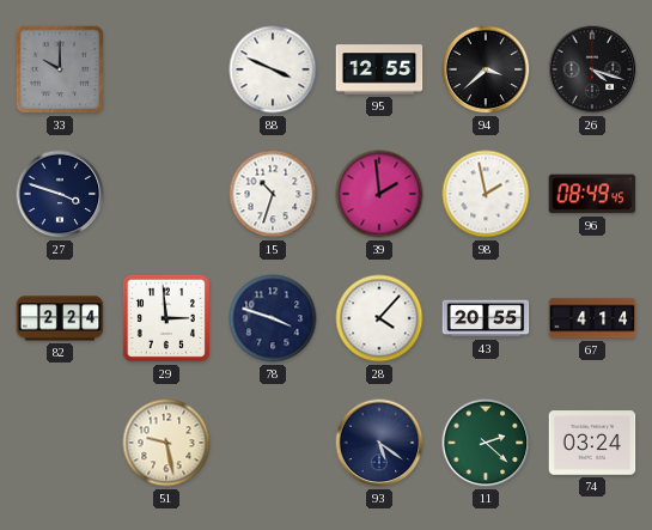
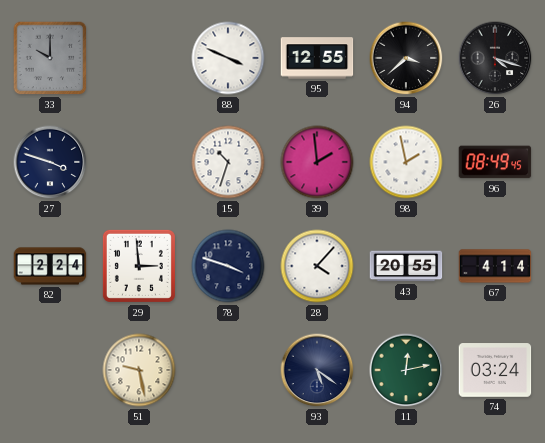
11: 2:22 -> 12:13 (406, 370)
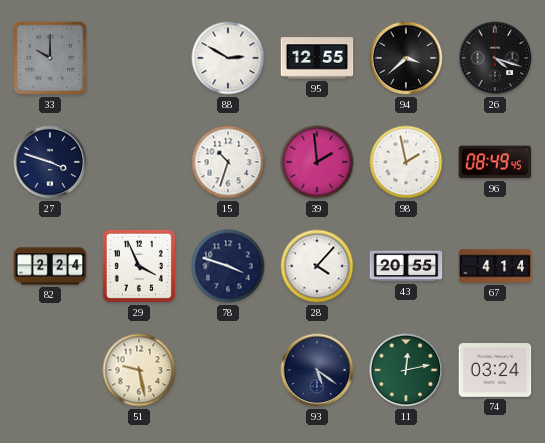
88: 3:49 -> 2:50 (228, 58)
29: 2:59 -> 3:56 (139, 266)
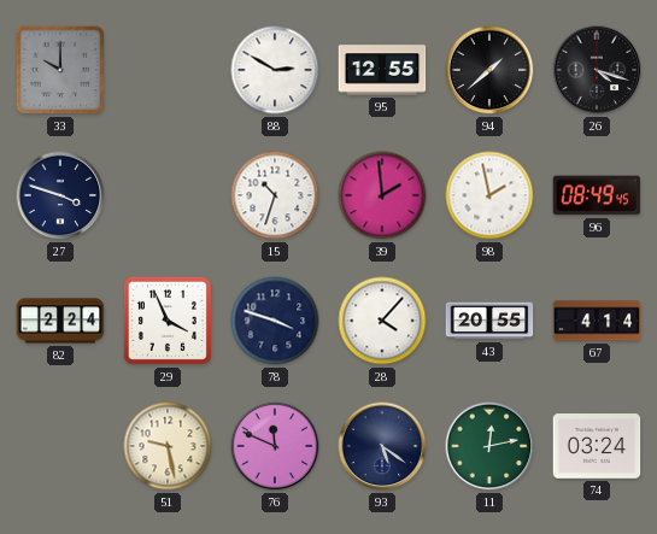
94: 3:38 -> 1:38 (489, 70)
76: none -> 11:49 (275, 446)
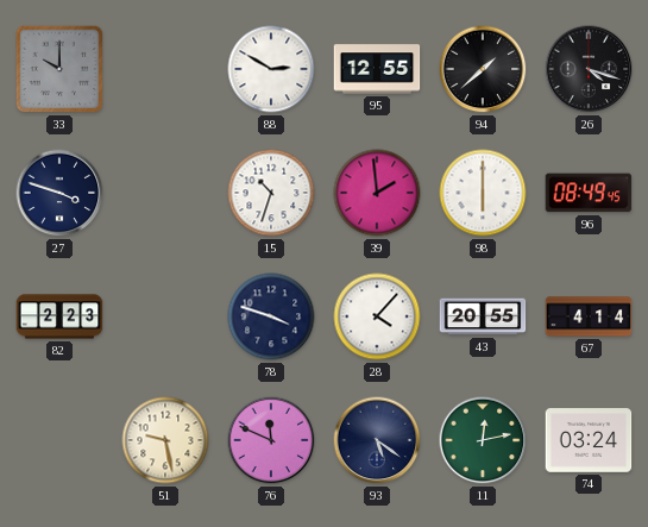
98: 1:58 -> 6:00 (483, 193)
82: 2:24 -> 2:23 (59, 316)
29: 3:56 -> none (168, 321)
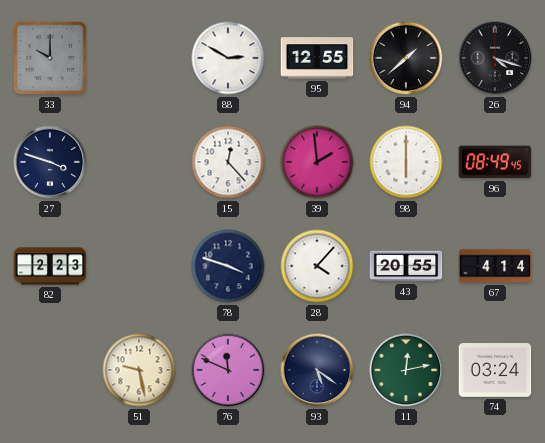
15: 10:33 -> 12:23 (228, 162)
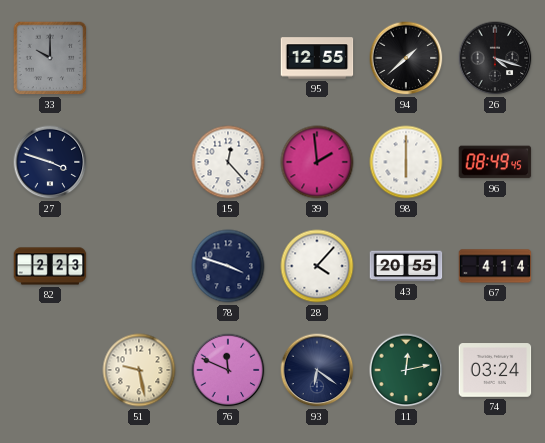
88: 2:50 -> none (228, 58)
93: 5:21 -> 6:21 (317, 370)
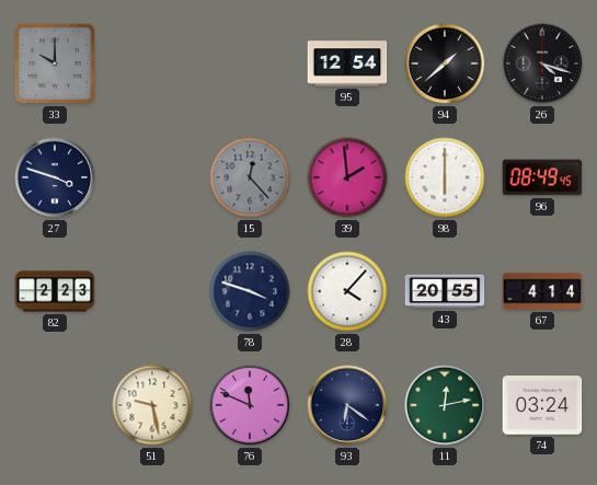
95: 12:55 -> 12:54 (347, 63)
15 dial: white -> grey (250, 177)
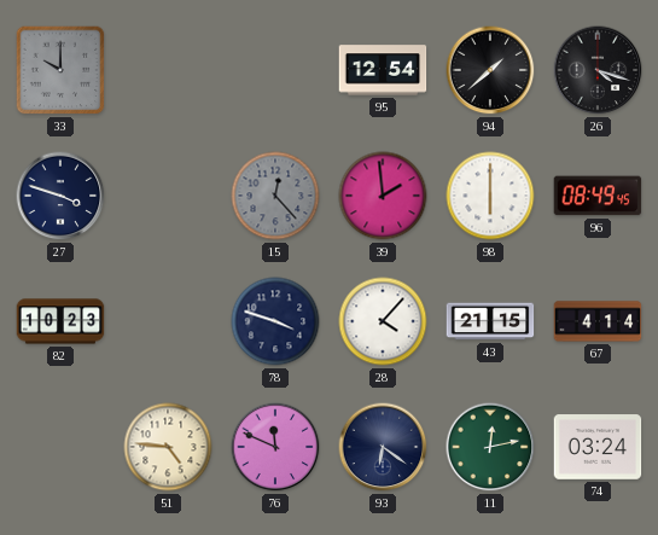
82: 2:23 -> 10:23 (60, 321)
43: 20:55 -> 21:15 (490, 321)
51: 9:28 -> 4:46 (168, 447)
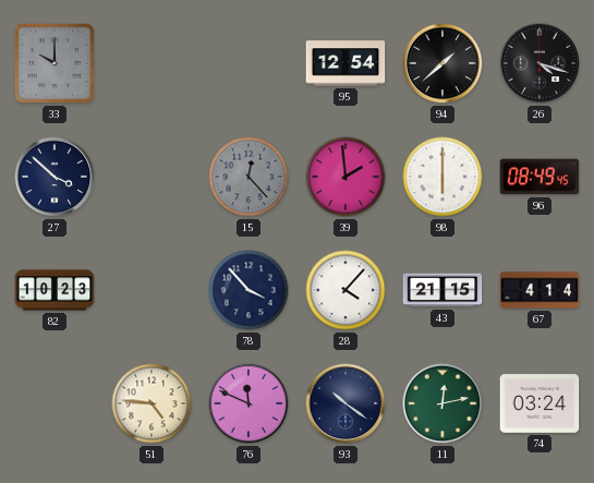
27: 3:48 -> 3:52 (54, 177)
78: 3:48 -> 3:53 (248, 290)
93: 6:21 -> 10:21 (346, 403)
